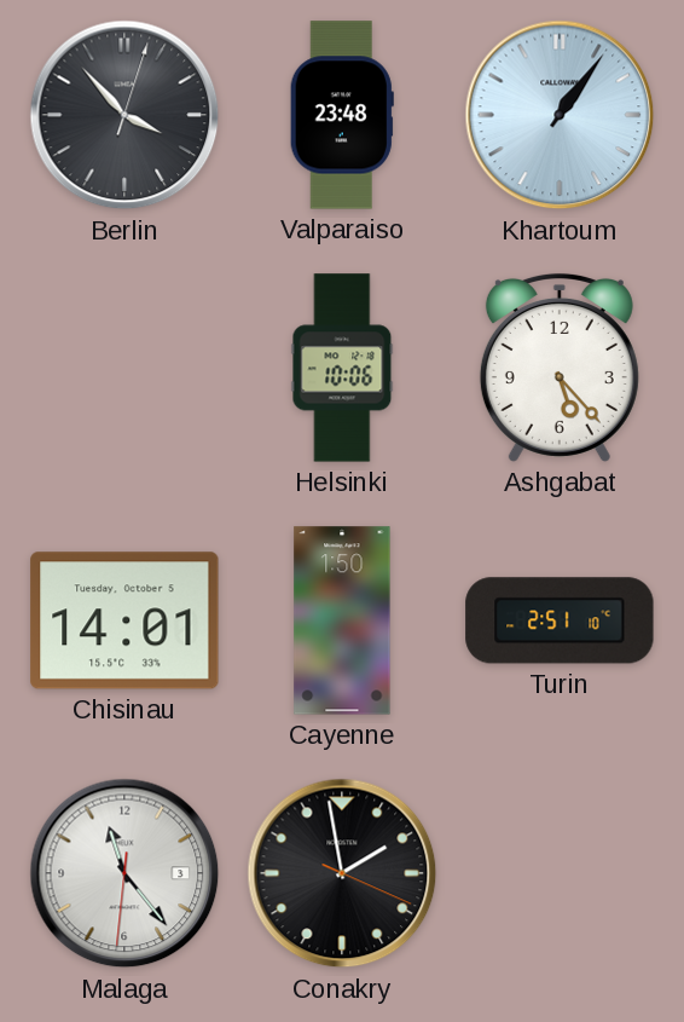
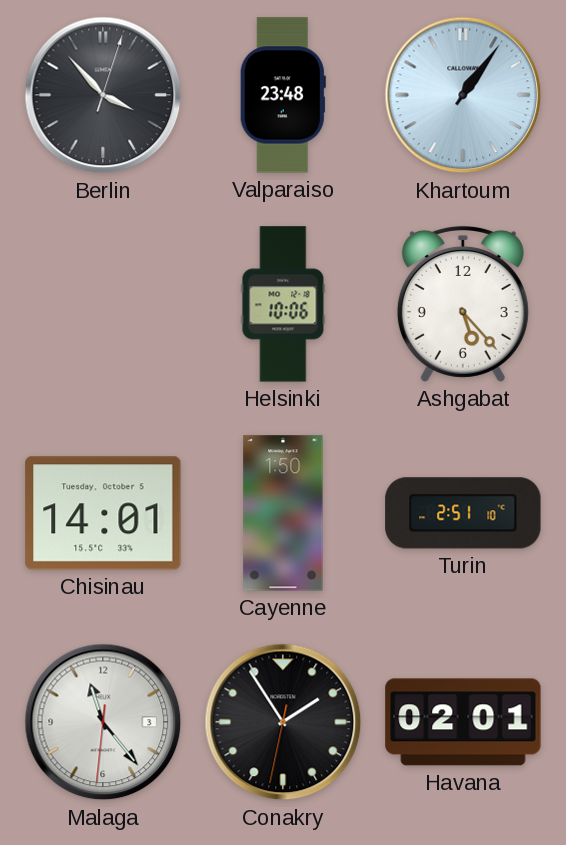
Conakry: 1:58 -> 1:54 (283, 722)
Havana: none -> 02:01 (463, 722)
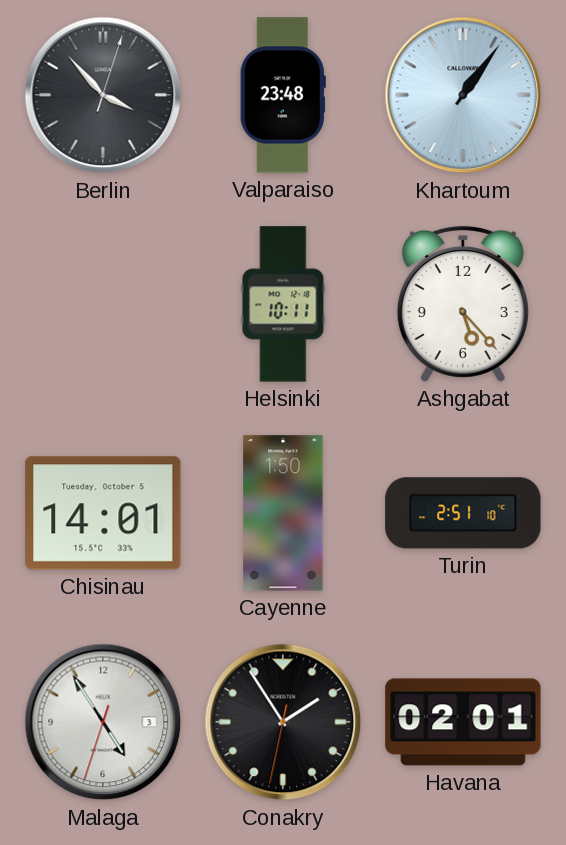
Helsinki: 10:06 -> 10:11 (283, 304)
Malaga: 11:23 -> 4:54 (103, 722)
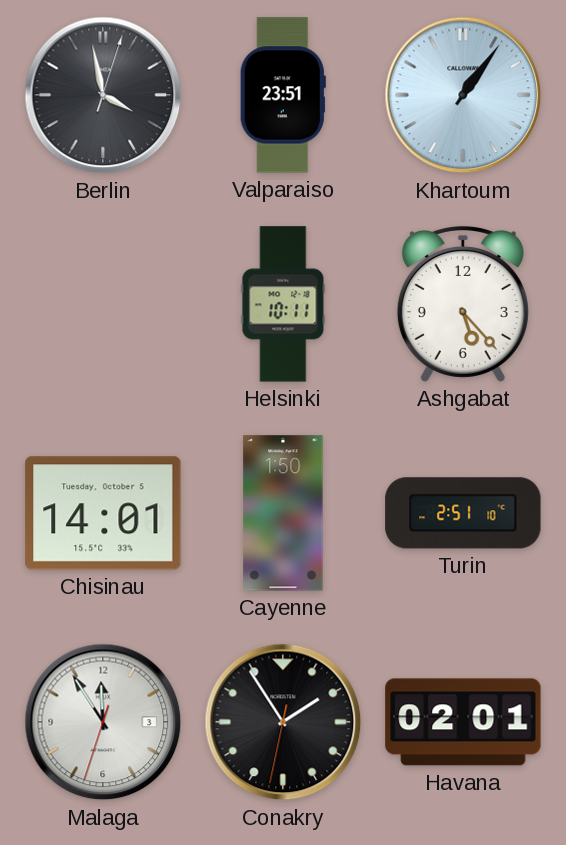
Berlin: 3:53 -> 3:58 (103, 95)
Valparaiso: 23:48 -> 23:51 (283, 95)
Malaga: 4:54 -> 11:54 (103, 722)
